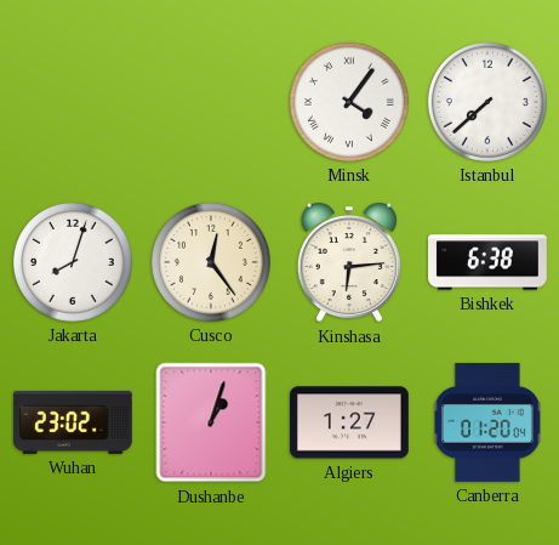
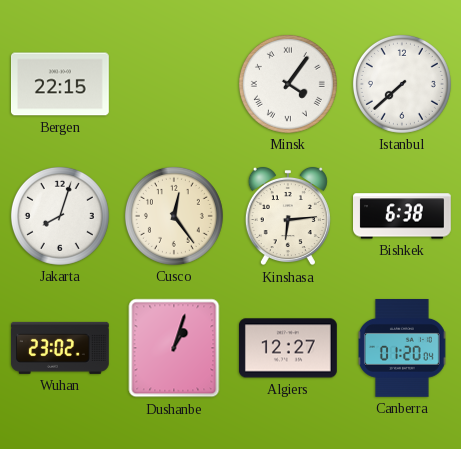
Bergen: none -> 22:15 (60, 84)
Algiers: 1:27 -> 12:27 (288, 348)
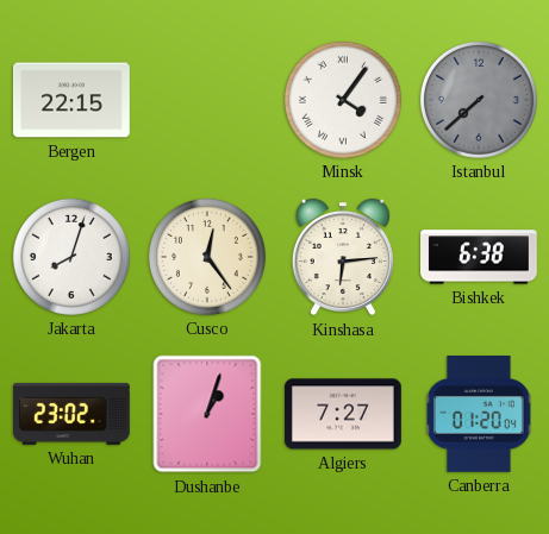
Istanbul dial: white -> grey (479, 100)
Algiers: 12:27 -> 7:27 (343, 414)
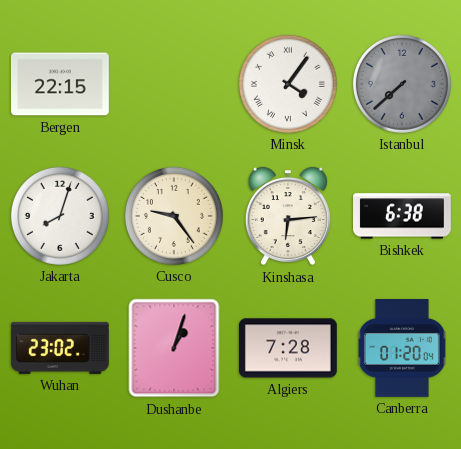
Cusco: 12:24 -> 9:24 (174, 216)
Algiers: 7:27 -> 7:28 (288, 348)
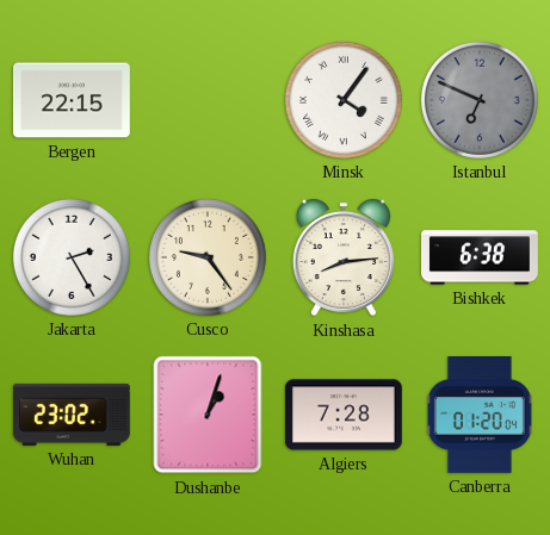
Istanbul: 7:38 -> 6:49 (480, 100)
Jakarta: 8:03 -> 2:25 (72, 257)
Kinshasa: 6:14 -> 8:14 (344, 257)
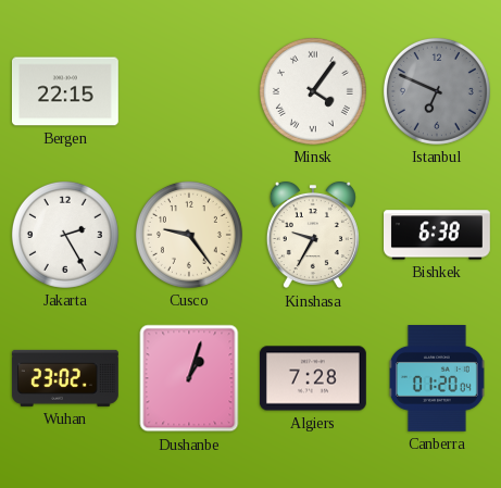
Kinshasa: 8:14 -> 9:35 (313, 235)
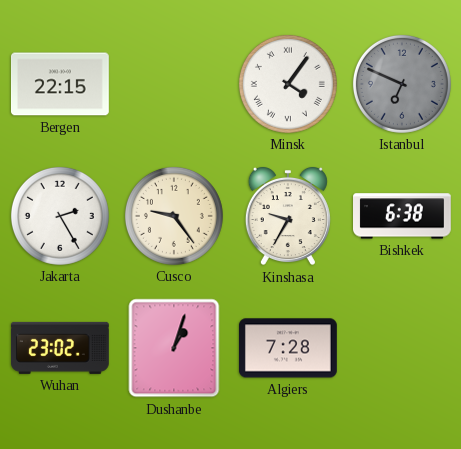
Canberra: 01:20 -> none (438, 379)
